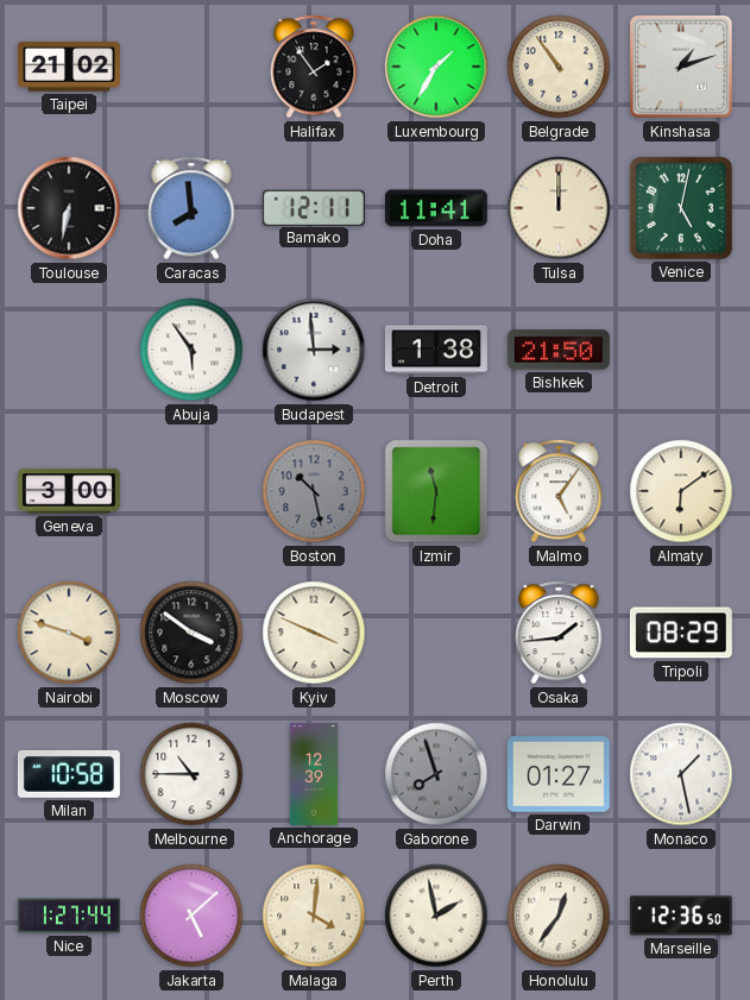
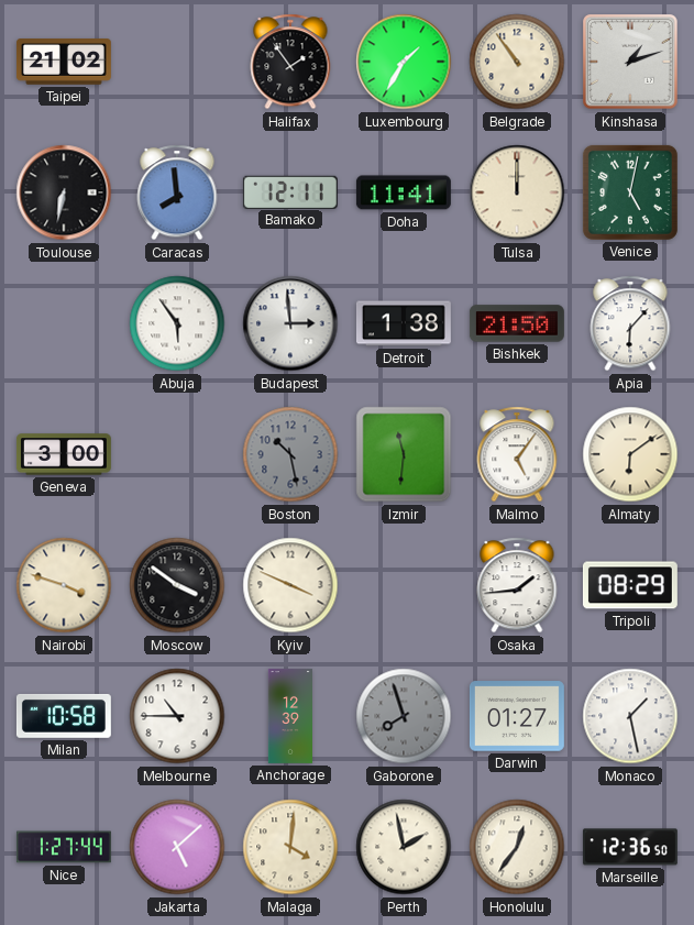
Apia: none -> 6:07 (630, 323)
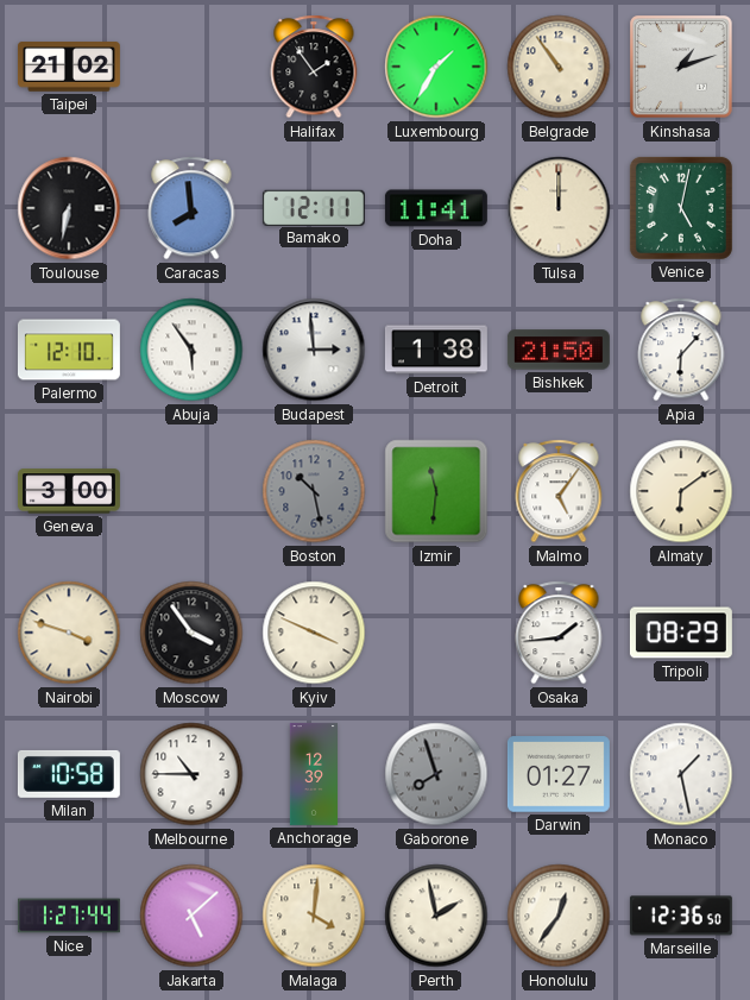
Palermo: none -> 12:10 (69, 350)
Moscow: 3:51 -> 3:54 (191, 633)
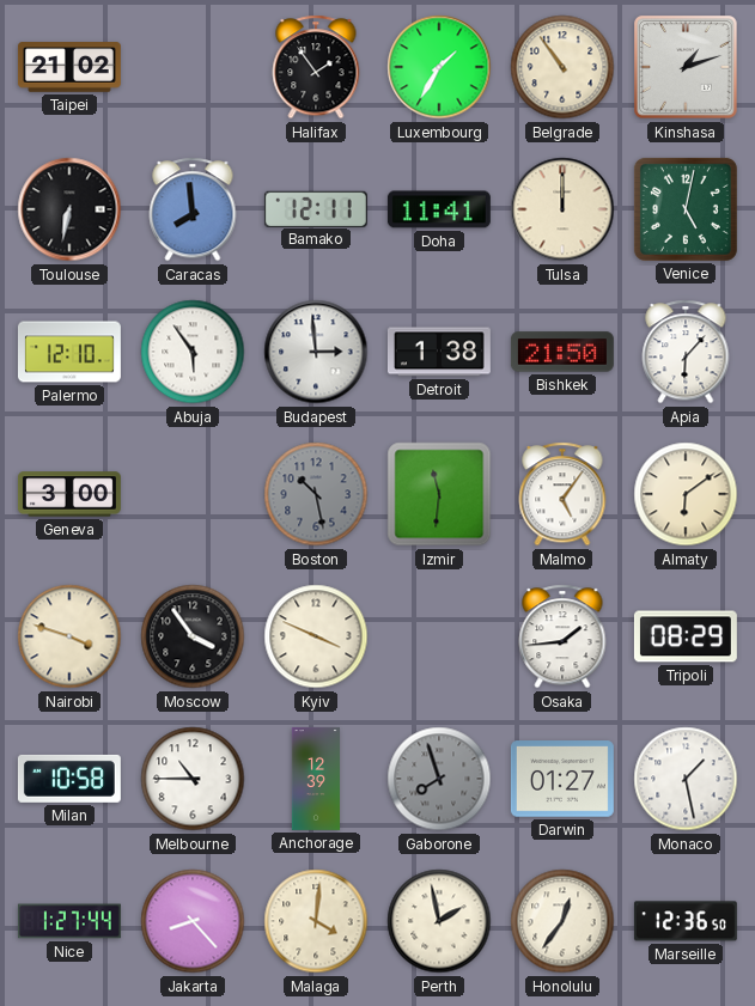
Jakarta: 5:08 -> 8:23 (193, 921)
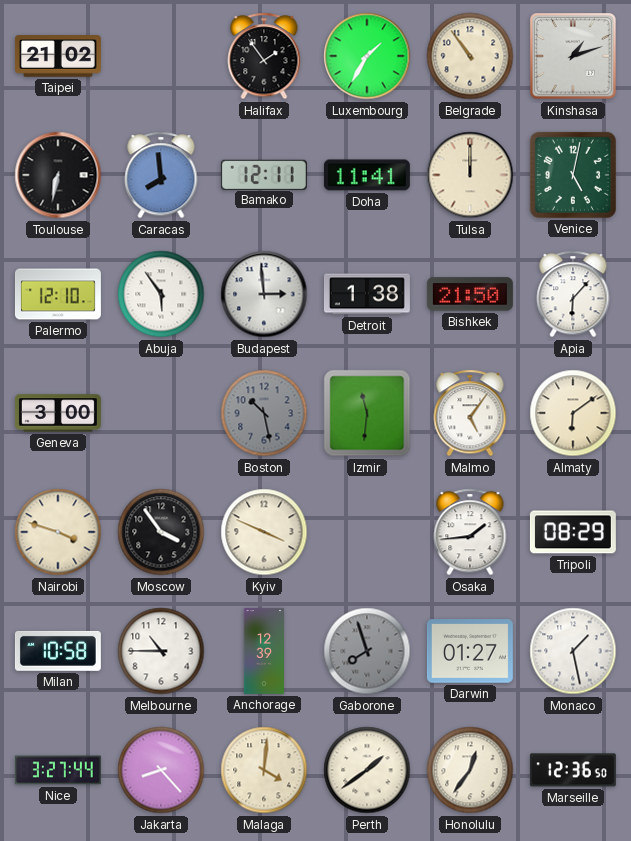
Nice: 1:27 -> 3:27 (58, 770)
Perth: 1:58 -> 1:39 (367, 770)
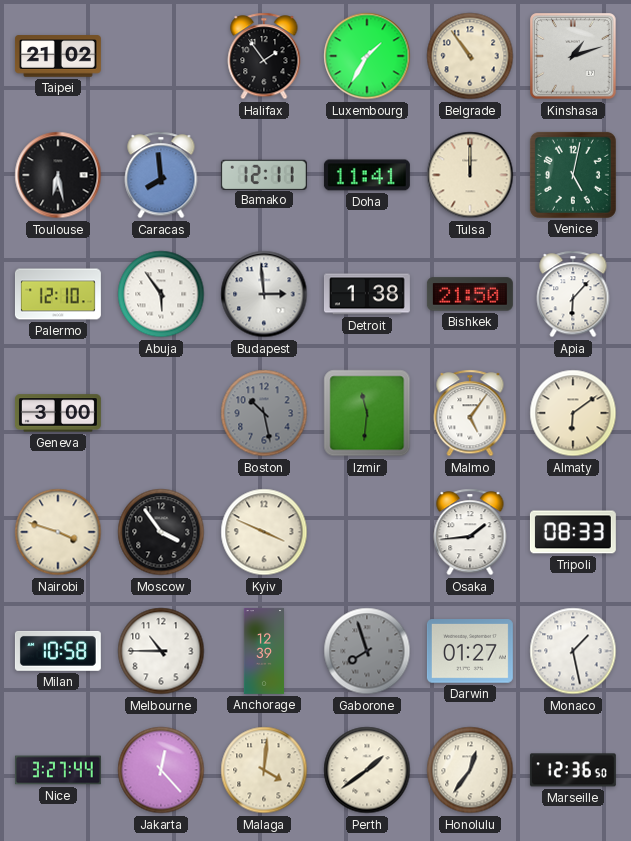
Toulouse: 6:32 -> 6:28 (58, 175)
Tripoli: 08:29 -> 08:33 (573, 532)
Jakarta: 8:23 -> 12:23 (161, 770)
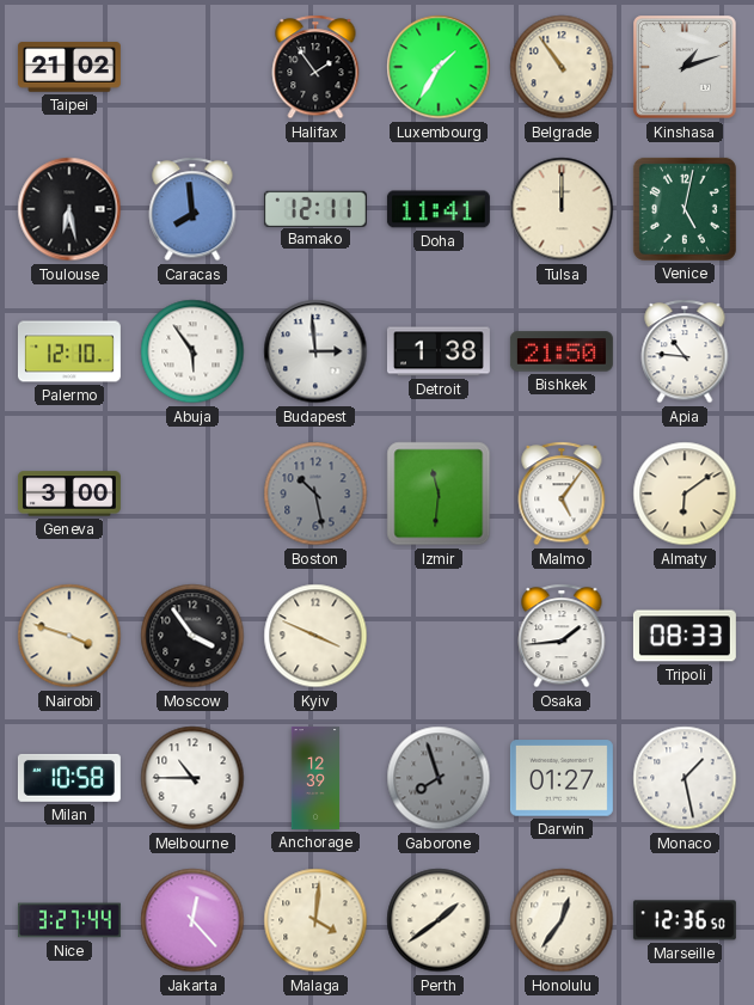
Apia: 6:07 -> 10:46 (685, 351)
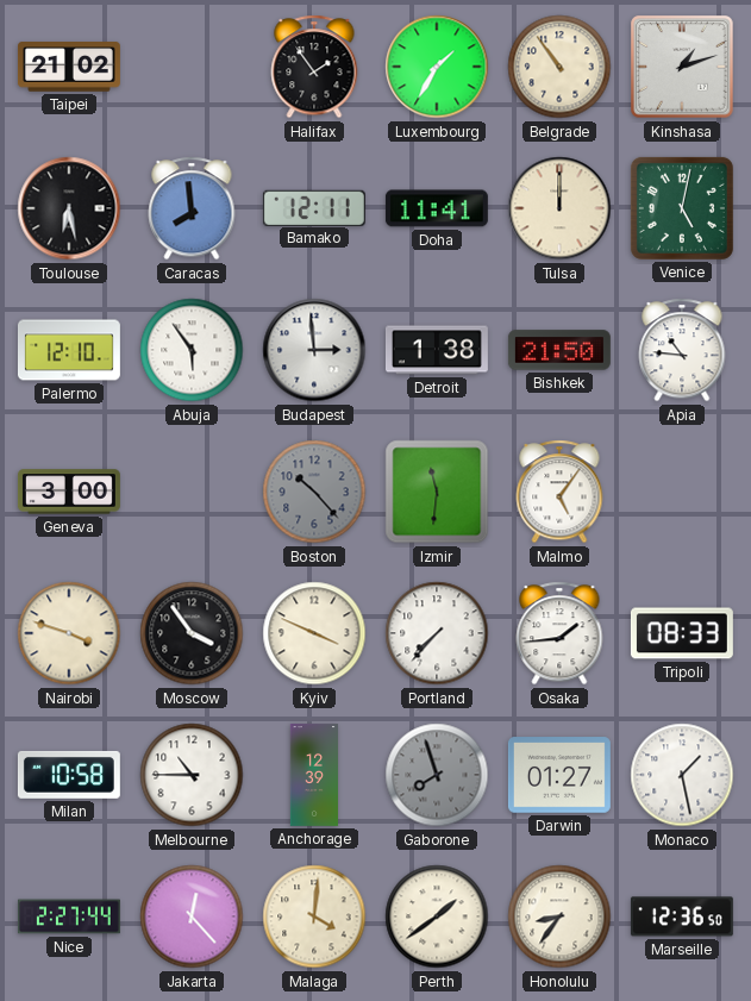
Boston: 10:28 -> 10:23 (314, 492)
Almaty: 6:09 -> none (685, 494)
Portland: none -> 7:37 (437, 633)
Nice: 3:27 -> 2:27 (69, 916)
Honolulu: 12:36 -> 8:36 (559, 916)
